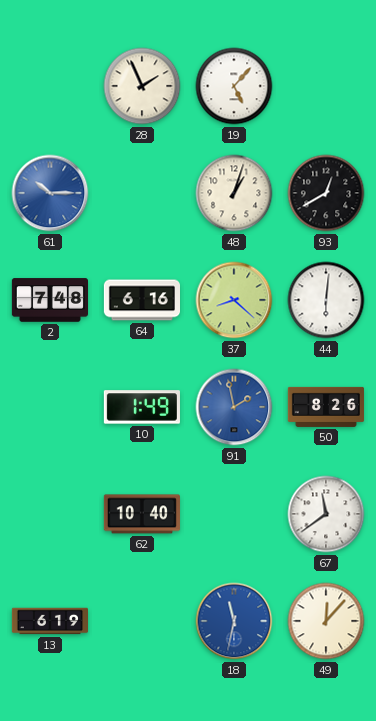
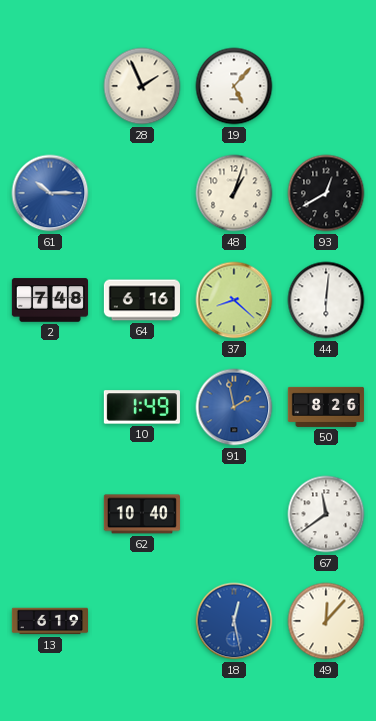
18: 11:32 -> 12:28 (234, 621)
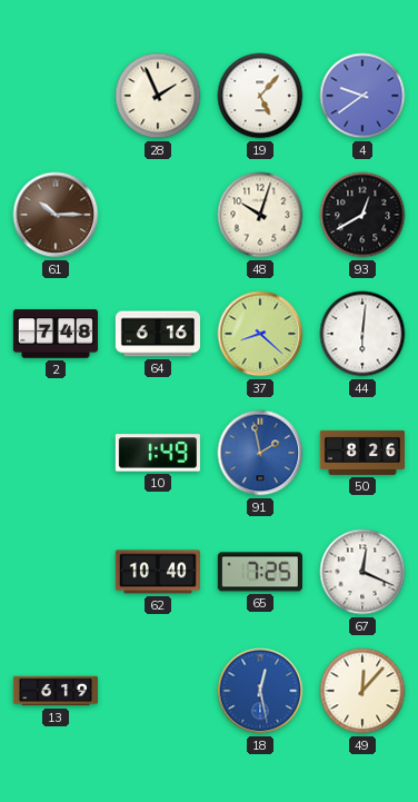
4: none -> 9:39 (362, 96)
61 dial: blue -> brown (56, 215)
48: 1:03 -> 10:03 (260, 215)
65: none -> 7:25 (260, 572)
67: 11:39 -> 12:19 (362, 572)
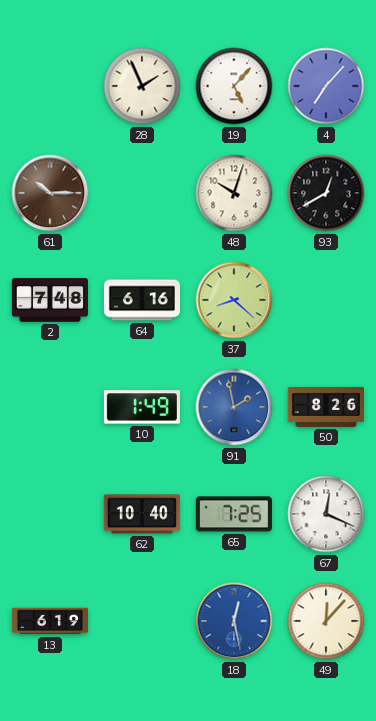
4: 9:39 -> 7:07 (326, 86)
44: 6:01 -> none (362, 334)
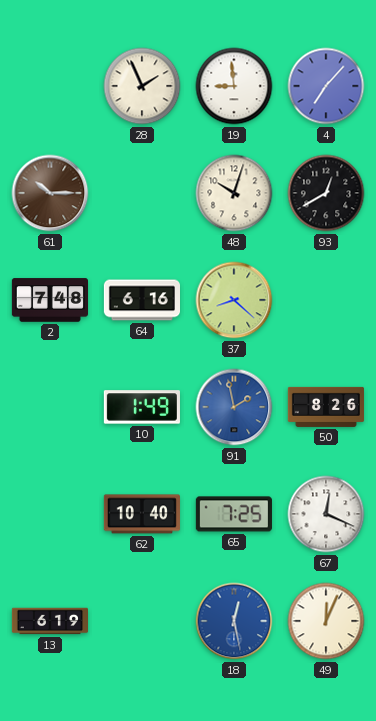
19: 5:07 -> 8:59 (234, 86)
49: 12:07 -> 12:04 (326, 621)
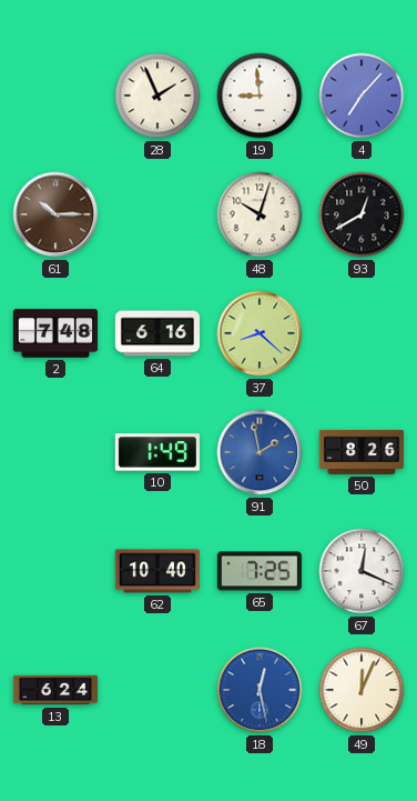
13: 6:19 -> 6:24 (54, 690)
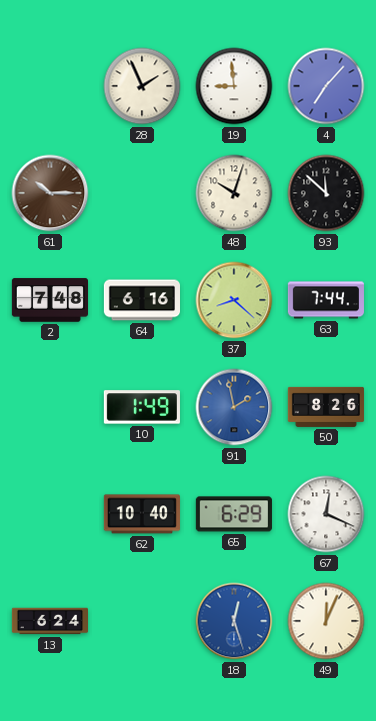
93: 12:40 -> 11:52 (326, 193)
63: none -> 7:44 (326, 300)
65: 7:25 -> 6:29 (234, 514)
18: 12:28 -> 12:27 (234, 621)
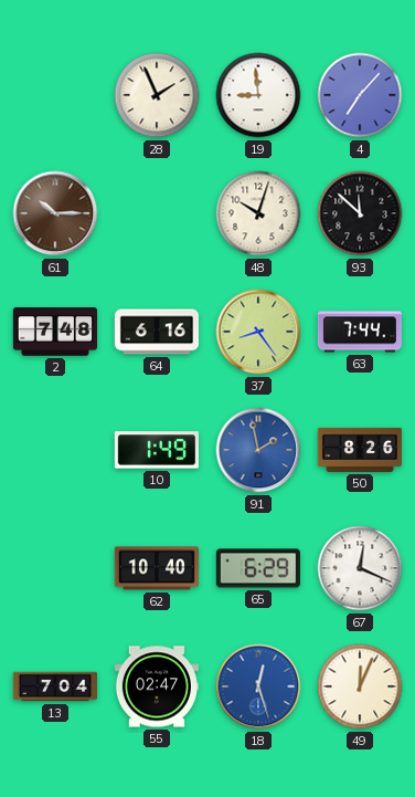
37: 8:22 -> 8:24 (258, 332)
13: 6:24 -> 7:04 (54, 686)
55: none -> 02:47 (157, 686)
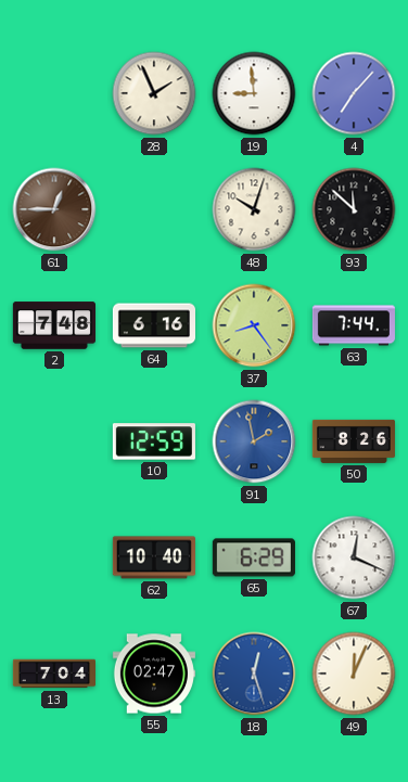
61: 10:15 -> 12:45 (54, 209)
10: 1:49 -> 12:59 (154, 441)
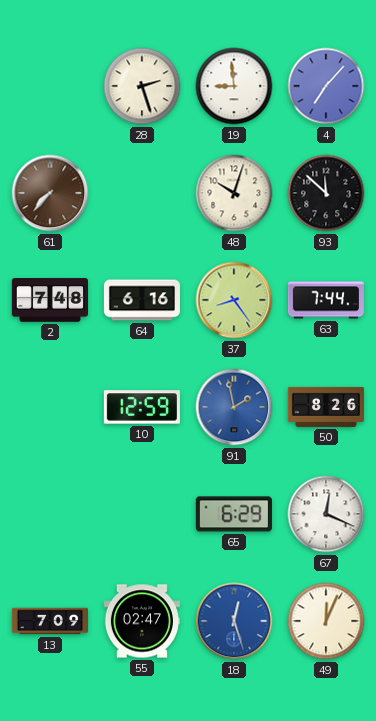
28: 1:56 -> 2:27 (142, 86)
61: 12:45 -> 7:37 (50, 193)
62: 10:40 -> none (154, 557)
13: 7:04 -> 7:09 (49, 621)
